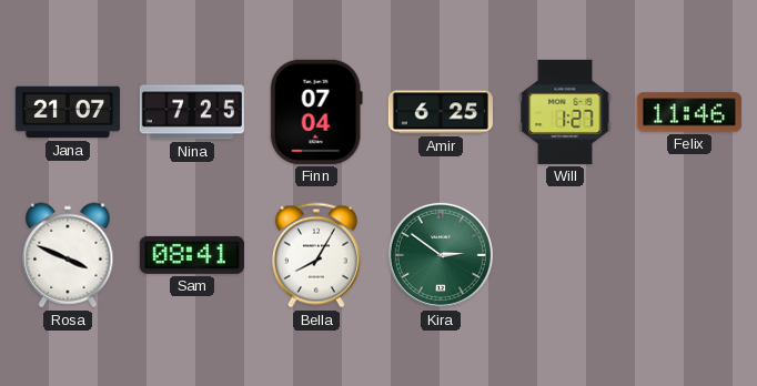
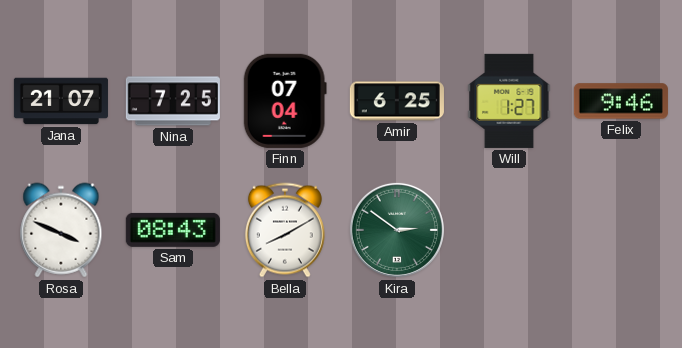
Felix: 11:46 -> 9:46 (621, 101)
Sam: 08:41 -> 08:43 (173, 230)
Bella: 8:05 -> 8:10 (285, 230)
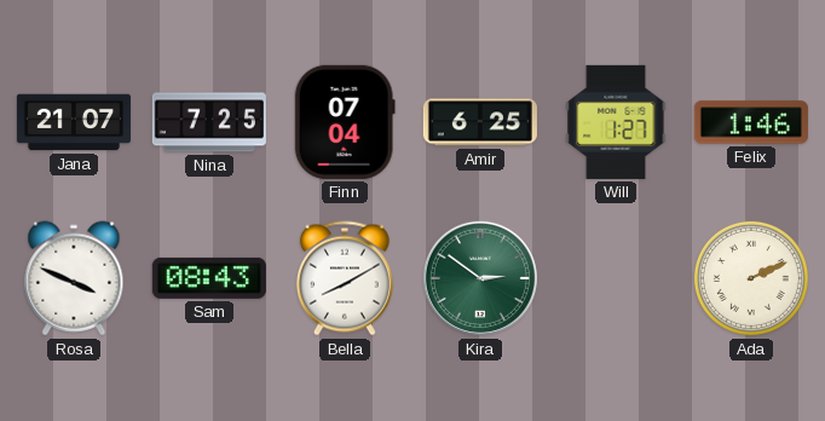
Felix: 9:46 -> 1:46 (751, 122)
Ada: none -> 2:11 (751, 278)
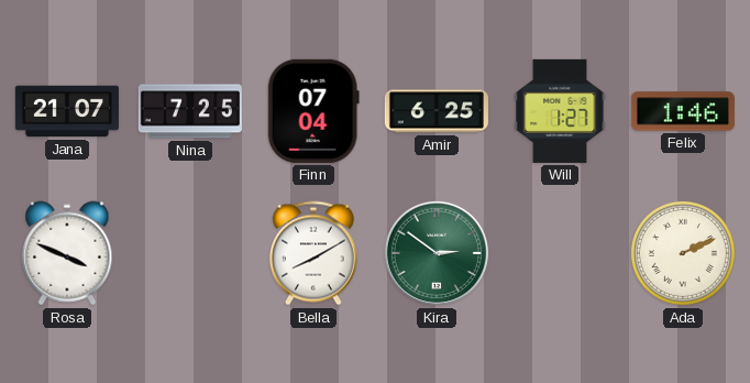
Sam: 08:43 -> none (209, 278)
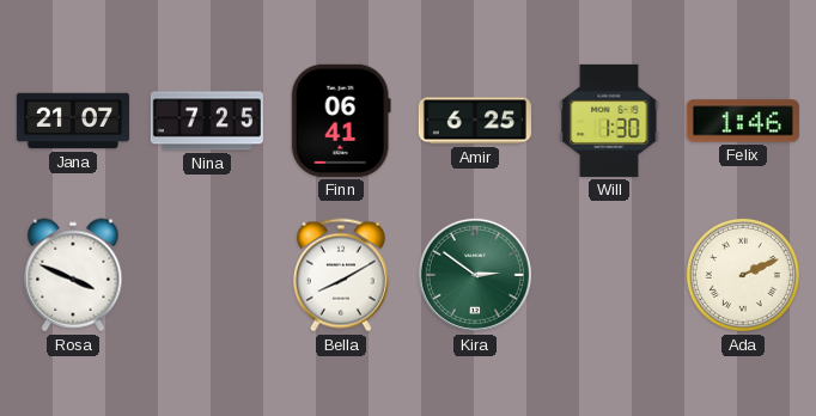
Finn: 07:04 -> 06:41 (341, 121)
Will: 1:27 -> 1:30 (609, 121)
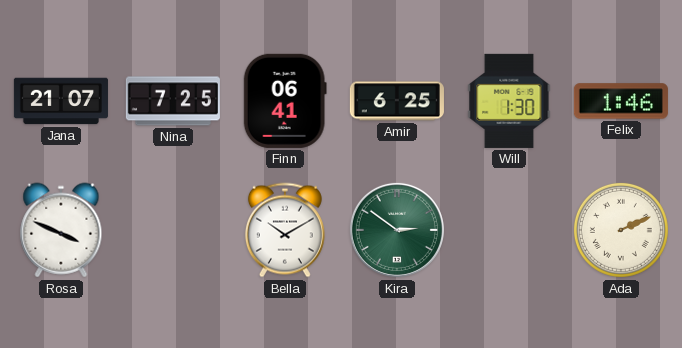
Bella: 8:10 -> 10:10 (285, 230)
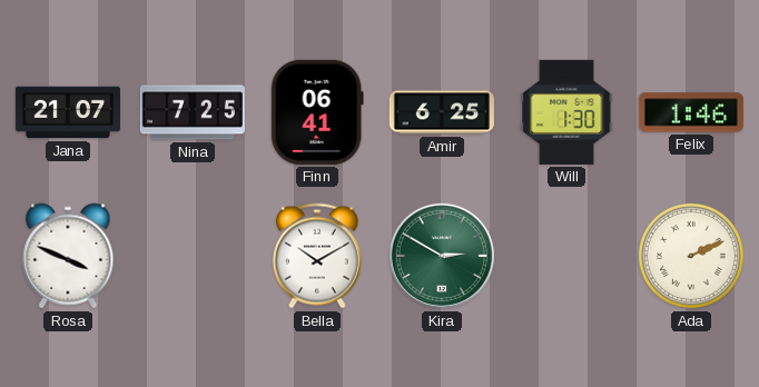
Kira: 2:51 -> 2:50 (442, 256)
